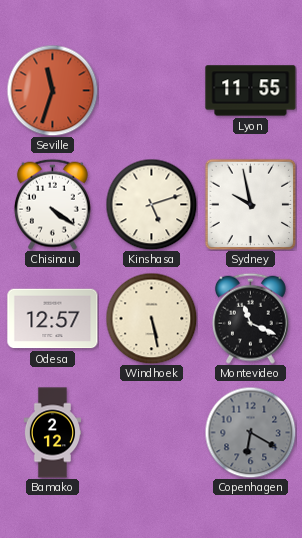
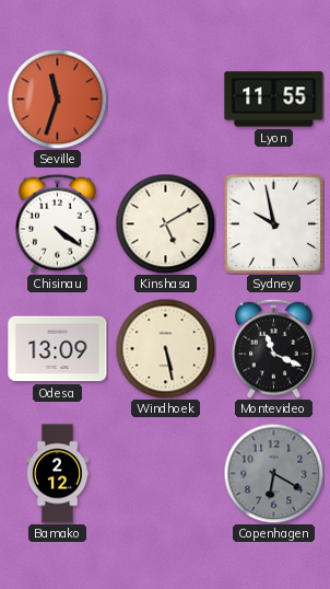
Kinshasa: 5:12 -> 5:10 (165, 223)
Odesa: 12:57 -> 13:09 (58, 349)
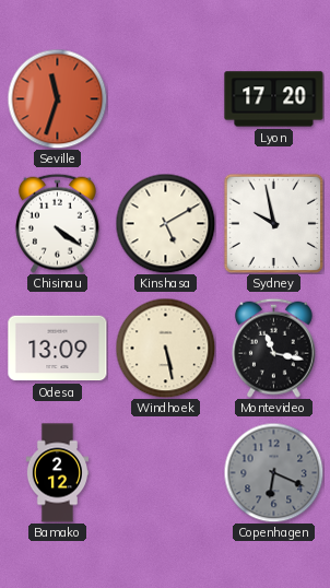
Lyon: 11:55 -> 17:20 (274, 99)
Montevideo: 11:19 -> 11:17 (273, 348)
Copenhagen: 6:20 -> 6:19 (273, 472)
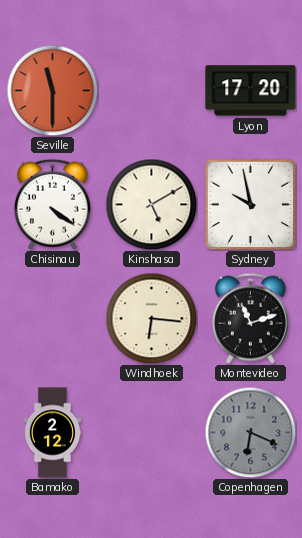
Seville: 11:33 -> 11:30 (52, 90)
Odesa: 13:09 -> none (58, 349)
Windhoek: 5:28 -> 6:16 (151, 318)
Montevideo: 11:17 -> 11:12 (250, 318)
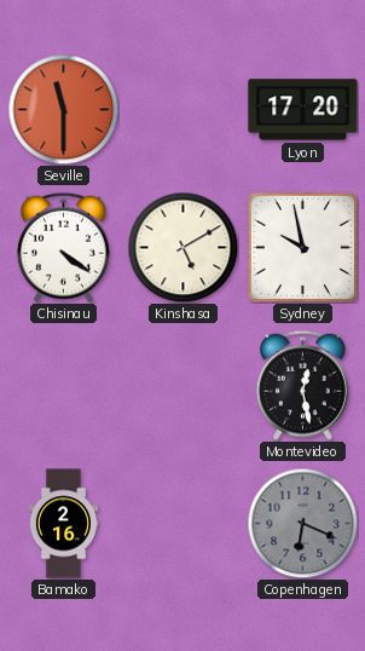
Windhoek: 6:16 -> none (151, 318)
Montevideo: 11:12 -> 12:28 (302, 385)
Bamako: 2:12 -> 2:16 (63, 524)
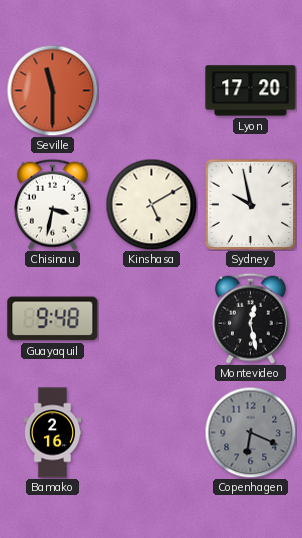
Chisinau: 4:21 -> 3:32 (52, 204)
Guayaquil: none -> 9:48 (53, 319)
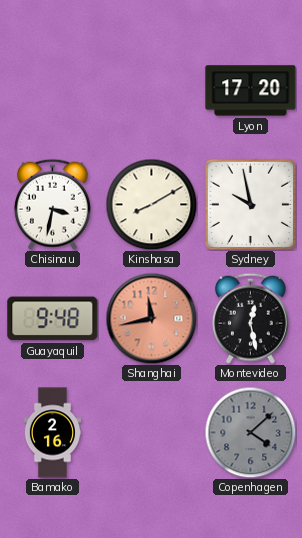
Seville: 11:30 -> none (52, 90)
Kinshasa: 5:10 -> 8:10 (151, 204)
Shanghai: none -> 11:43 (151, 318)
Copenhagen: 6:19 -> 4:08 (250, 432)
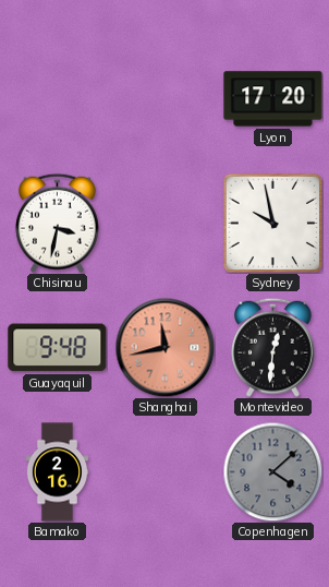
Kinshasa: 8:10 -> none (151, 204)
Montevideo: 12:28 -> 12:31 (272, 347)
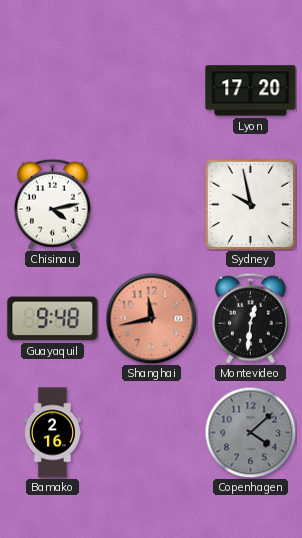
Chisinau: 3:32 -> 4:13 (52, 204)
